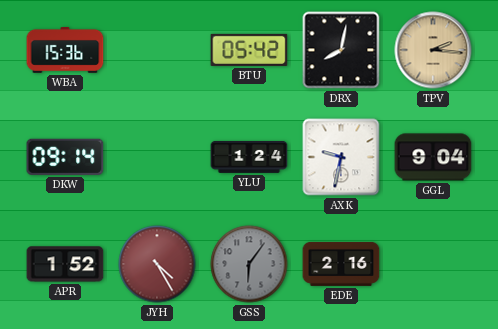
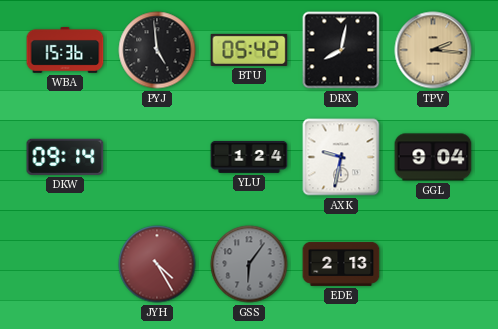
PYJ: none -> 4:59 (157, 50)
APR: 1:52 -> none (65, 264)
EDE: 2:16 -> 2:13 (341, 264)
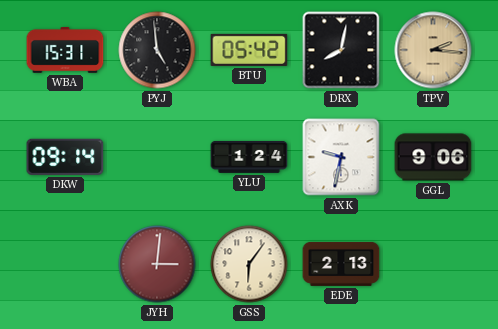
WBA: 15:36 -> 15:31 (65, 50)
GGL: 9:04 -> 9:06 (433, 157)
JYH: 4:25 -> 3:01 (157, 264)
GSS dial: grey -> cream (249, 264)
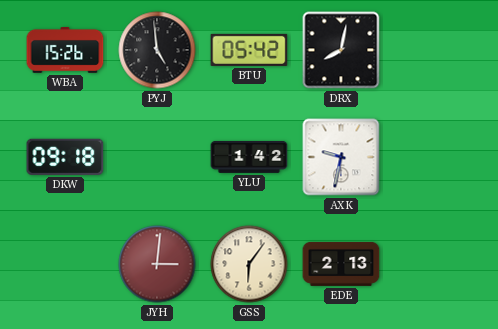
WBA: 15:31 -> 15:26 (65, 50)
TPV: 2:16 -> none (433, 50)
DKW: 09:14 -> 09:18 (65, 157)
YLU: 1:24 -> 1:42 (249, 157)
GGL: 9:06 -> none (433, 157)
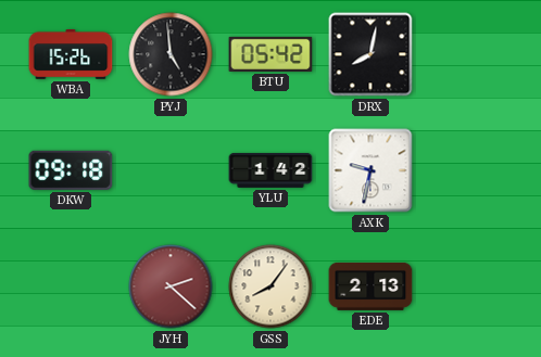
JYH: 3:01 -> 2:22 (171, 286)
GSS: 6:06 -> 8:06 (270, 286)
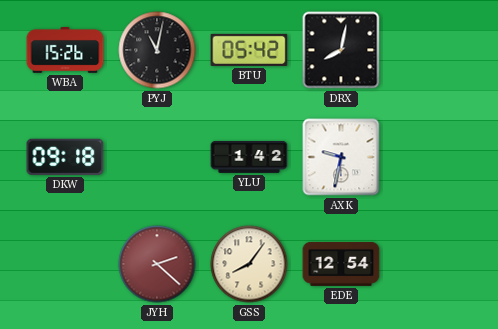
PYJ: 4:59 -> 11:02 (157, 50)
EDE: 2:13 -> 12:54 (341, 264)
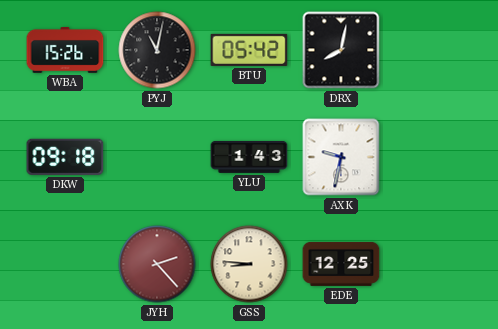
YLU: 1:42 -> 1:43 (249, 157)
JYH: 2:22 -> 2:23 (157, 264)
GSS: 8:06 -> 8:46 (249, 264)
EDE: 12:54 -> 12:25 (341, 264)
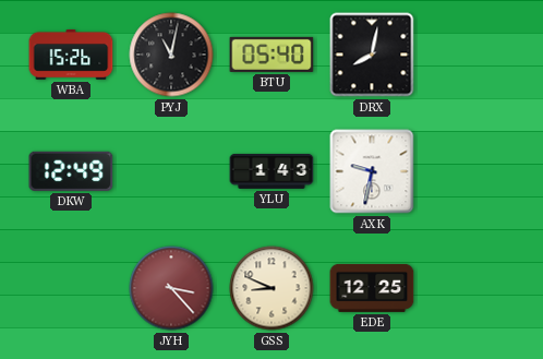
BTU: 05:42 -> 05:40 (271, 55)
DKW: 09:18 -> 12:49 (71, 171)
JYH: 2:23 -> 3:23 (171, 288)
GSS: 8:46 -> 8:49 (271, 288)
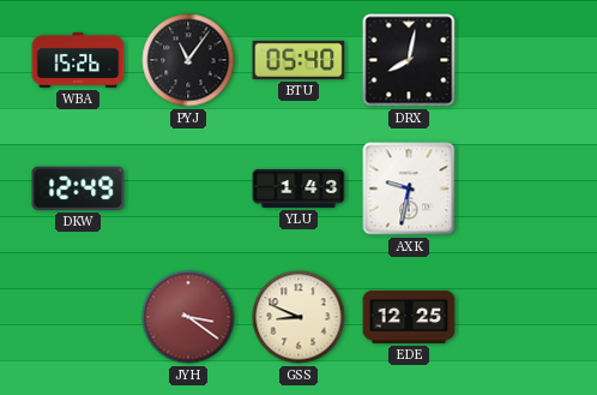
PYJ: 11:02 -> 11:06 (188, 60)
JYH: 3:23 -> 3:21 (188, 317)
